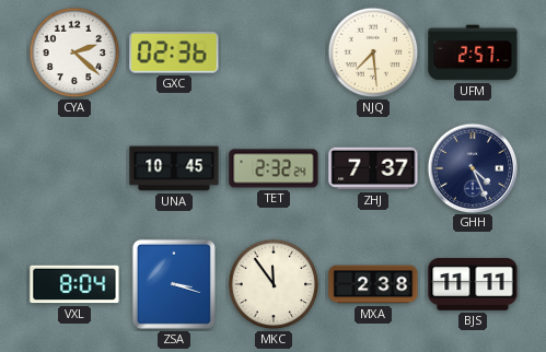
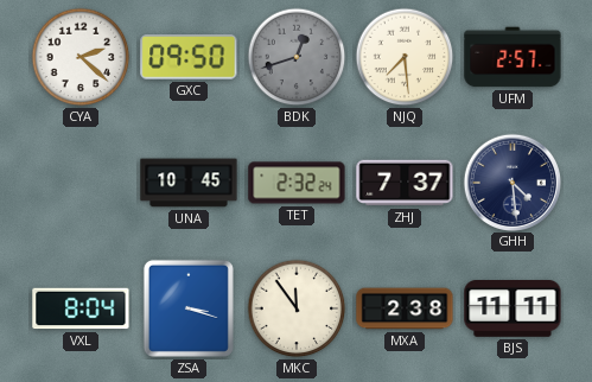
GXC: 02:36 -> 09:50 (189, 57)
BDK: none -> 12:42 (297, 57)
GHH: 4:26 -> 4:29 (511, 182)
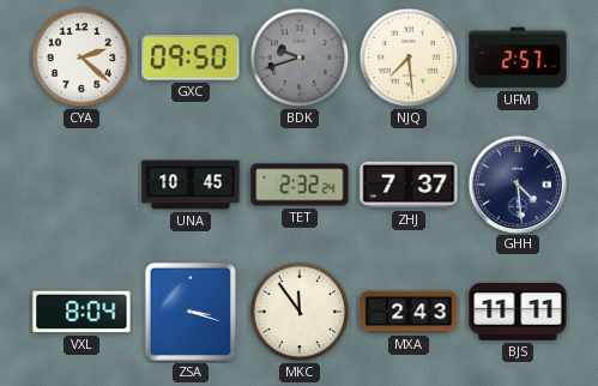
BDK: 12:42 -> 9:42 (300, 58)
MXA: 2:38 -> 2:43 (409, 312)
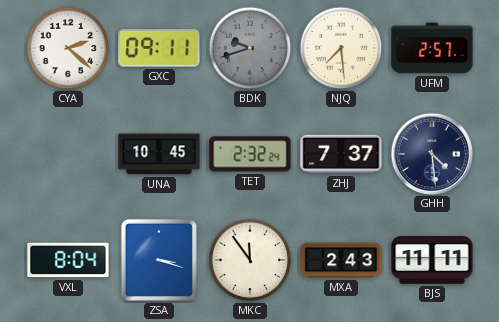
GXC: 09:50 -> 09:11 (159, 48)
